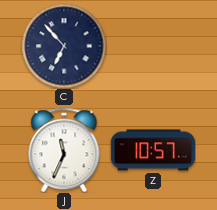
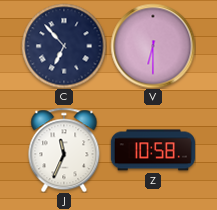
V: none -> 6:30 (153, 46)
Z: 10:57 -> 10:58 (153, 150)
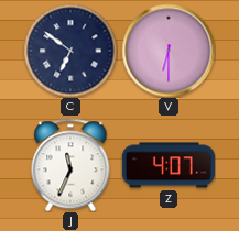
C: 6:53 -> 6:51 (70, 51)
Z: 10:58 -> 4:07 (169, 165)
